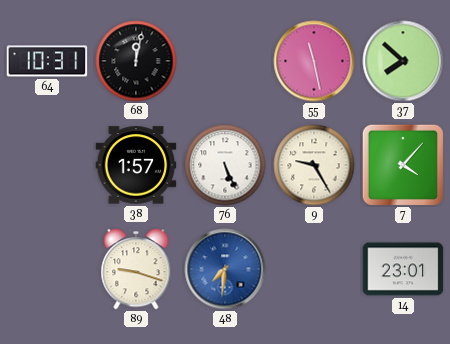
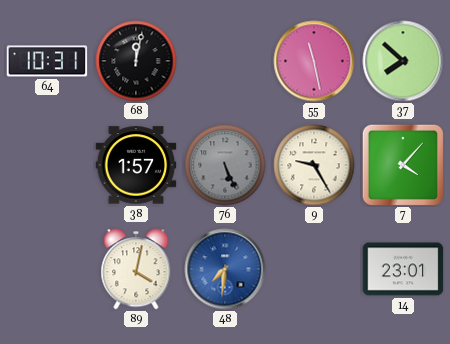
76 dial: white -> grey (225, 165)
89: 9:18 -> 4:02 (136, 269)
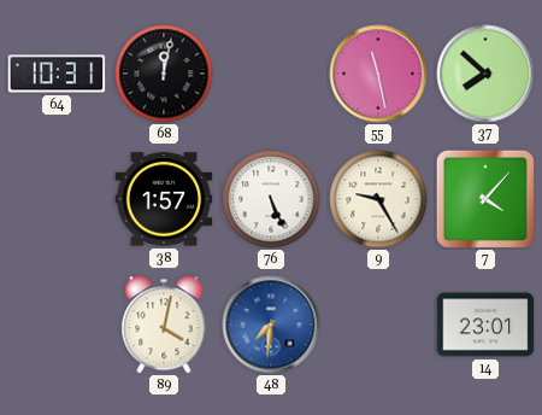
76 dial: grey -> white (271, 199)
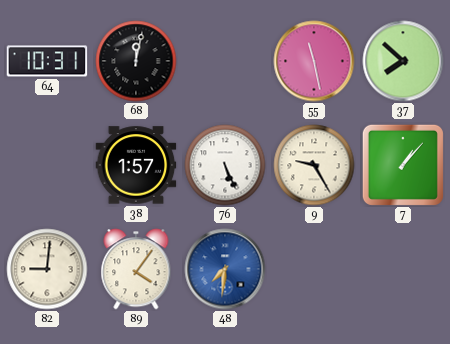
7: 4:07 -> 1:07 (403, 165)
82: none -> 9:01 (47, 269)
89: 4:02 -> 4:06 (136, 269)
14: 23:01 -> none (485, 325)
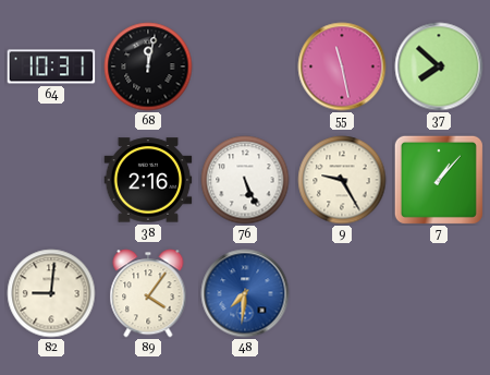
38: 1:57 -> 2:16 (148, 180)
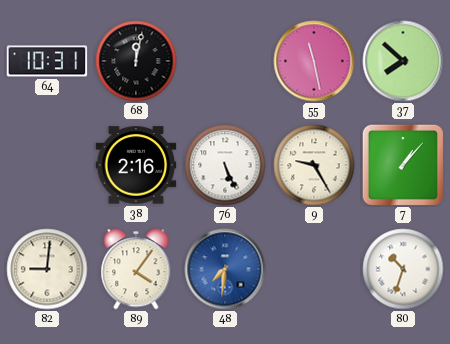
80: none -> 10:33 (403, 269)
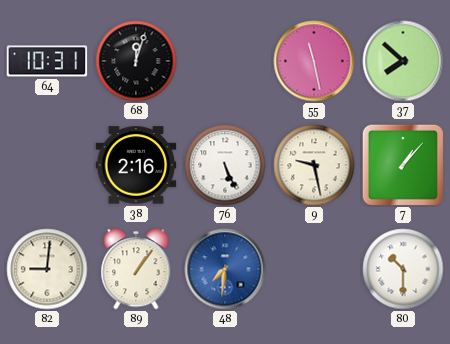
68: 12:02 -> 12:03 (136, 61)
9: 9:25 -> 9:28 (314, 165)
89: 4:06 -> 1:06 (136, 269)
80: 10:33 -> 10:30 (403, 269)
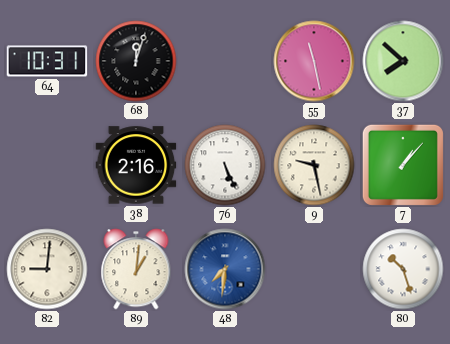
89: 1:06 -> 1:01 (136, 269)
80: 10:30 -> 10:27 (403, 269)
